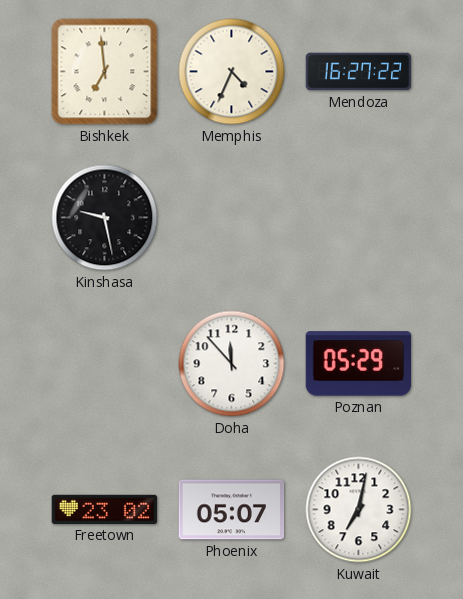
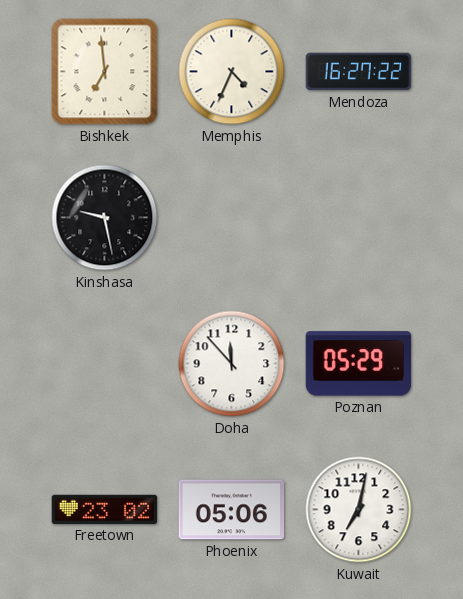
Phoenix: 05:07 -> 05:06 (232, 510)
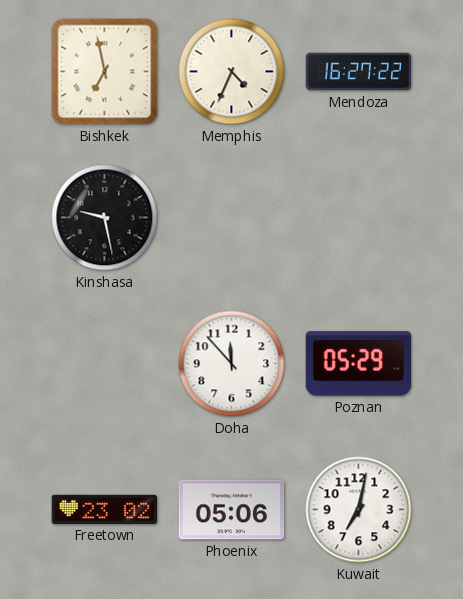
Bishkek: 6:59 -> 6:58 (105, 72)
